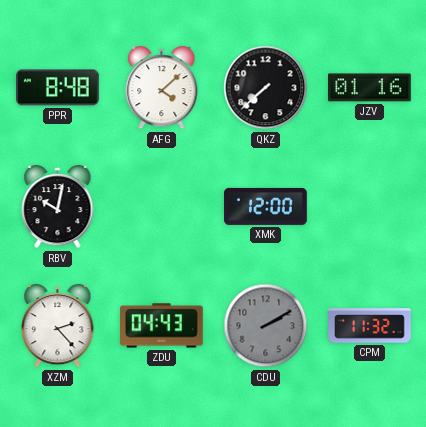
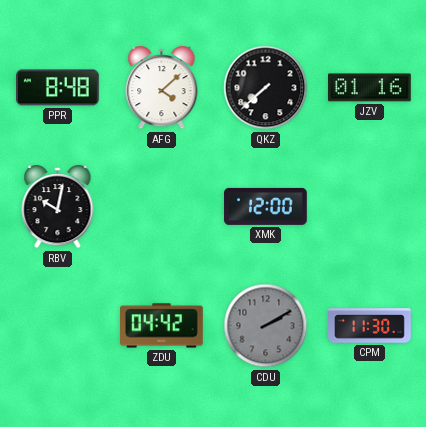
XZM: 2:23 -> none (58, 326)
ZDU: 04:43 -> 04:42 (162, 326)
CPM: 11:32 -> 11:30 (370, 326)
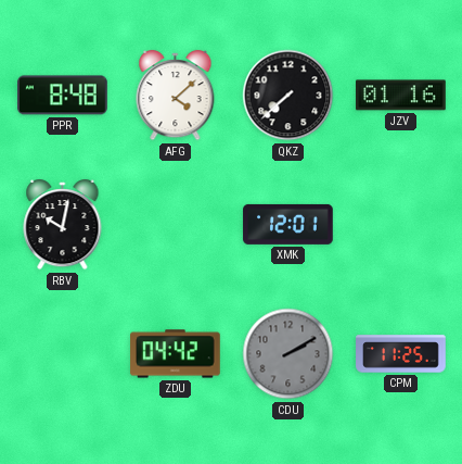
XMK: 12:00 -> 12:01 (288, 224)
CPM: 11:30 -> 11:25 (401, 354)
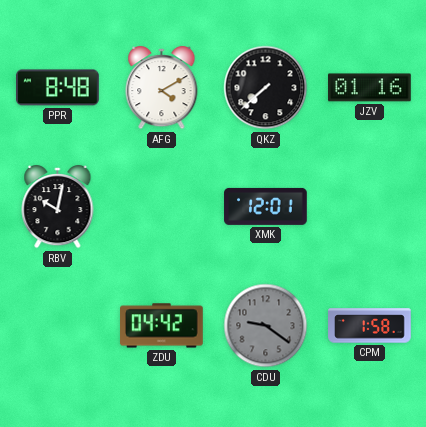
AFG: 4:08 -> 4:10 (162, 88)
CDU: 2:10 -> 9:21 (266, 326)
CPM: 11:25 -> 1:58 (370, 326)
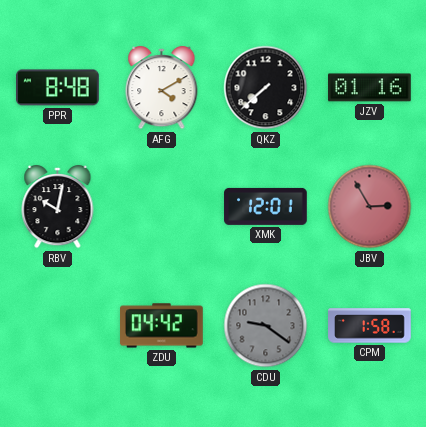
JBV: none -> 2:55 (370, 207)
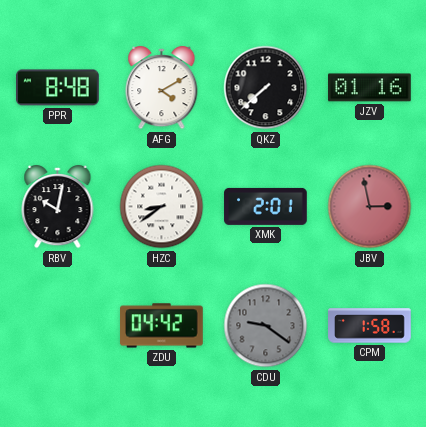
HZC: none -> 8:39 (162, 207)
XMK: 12:01 -> 2:01 (266, 206)
JBV: 2:55 -> 2:58 (370, 207)
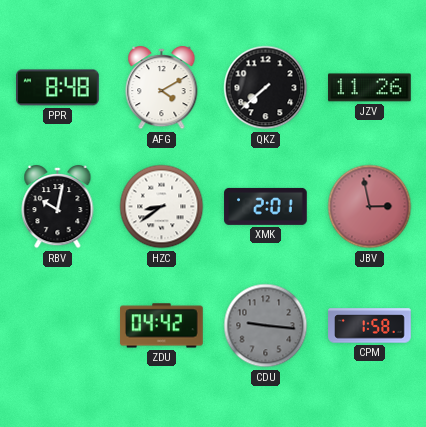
JZV: 01:16 -> 11:26 (370, 88)
CDU: 9:21 -> 9:16 (266, 326)
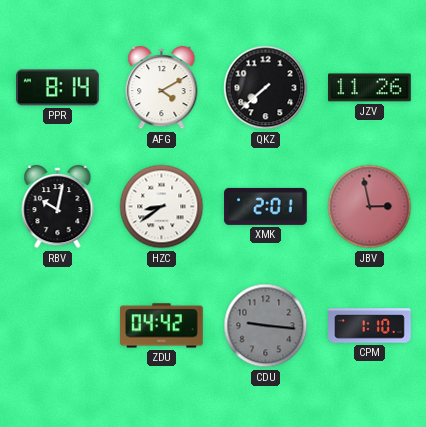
PPR: 8:48 -> 8:14 (58, 88)
CPM: 1:58 -> 1:10 (370, 326)
